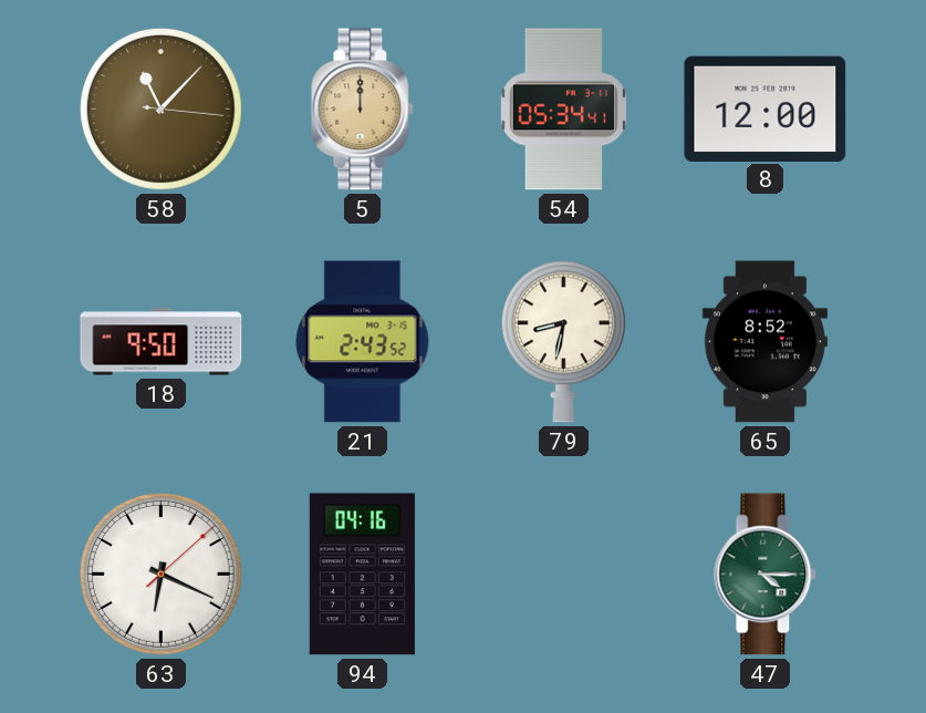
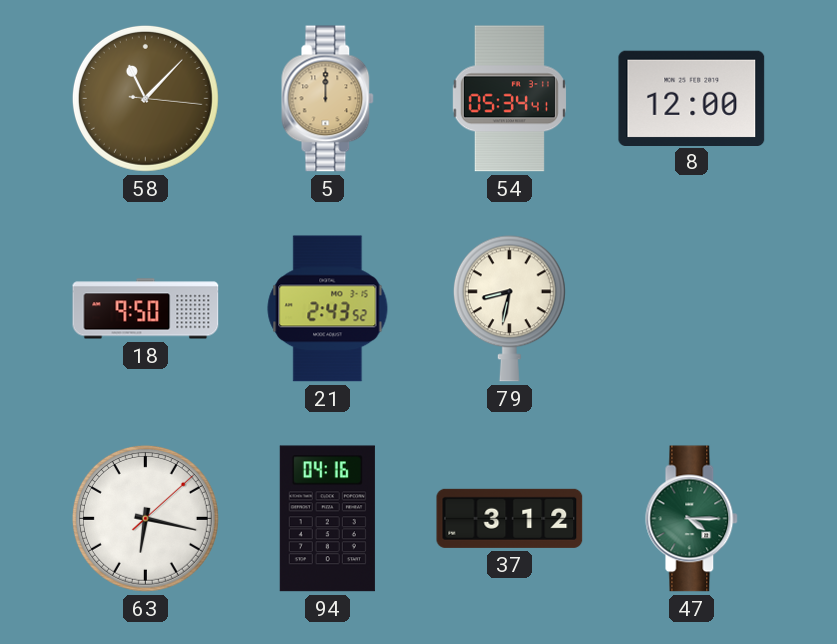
65: 8:52 -> none (764, 342)
63: 6:19 -> 6:17 (145, 518)
37: none -> 3:12 (510, 518)
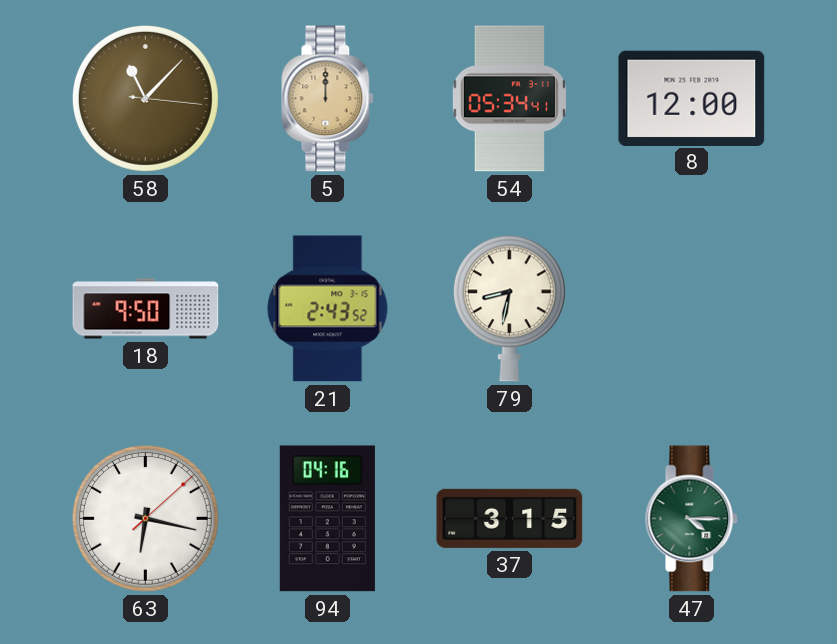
37: 3:12 -> 3:15 (510, 518)
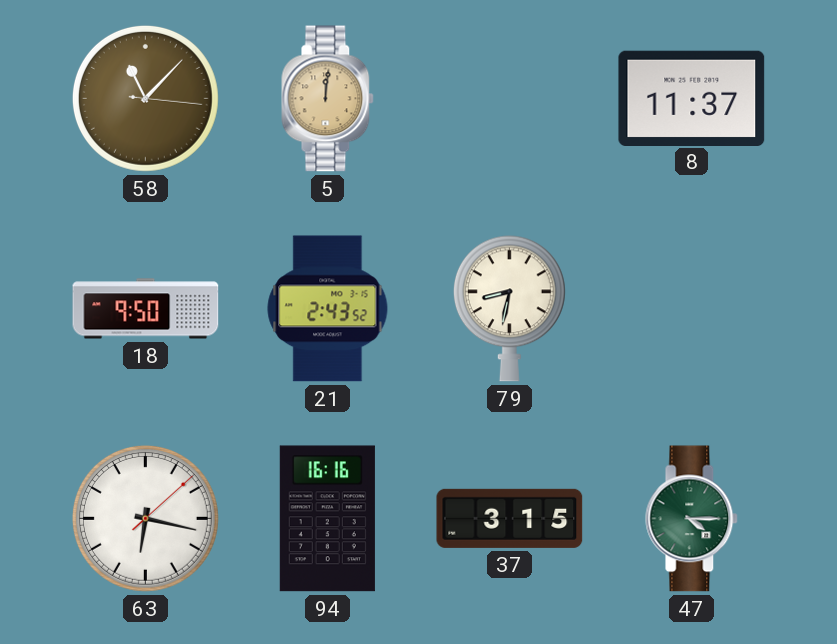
5: 12:00 -> 12:01 (328, 99)
54: 05:34 -> none (509, 99)
8: 12:00 -> 11:37 (692, 98)
94: 04:16 -> 16:16 (327, 519)
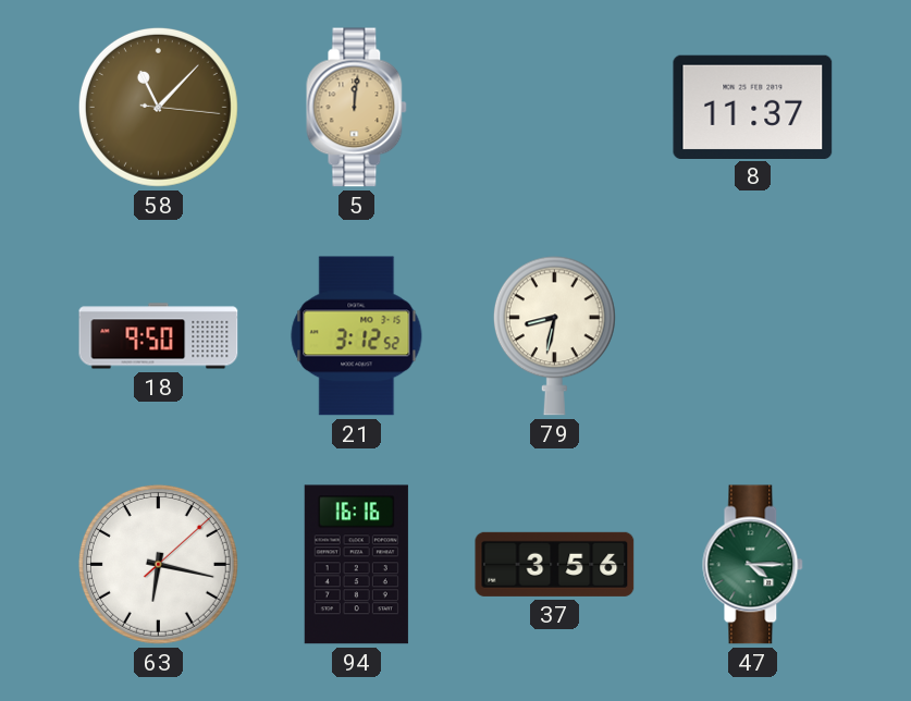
21: 2:43 -> 3:12 (357, 336)
37: 3:15 -> 3:56 (555, 564)
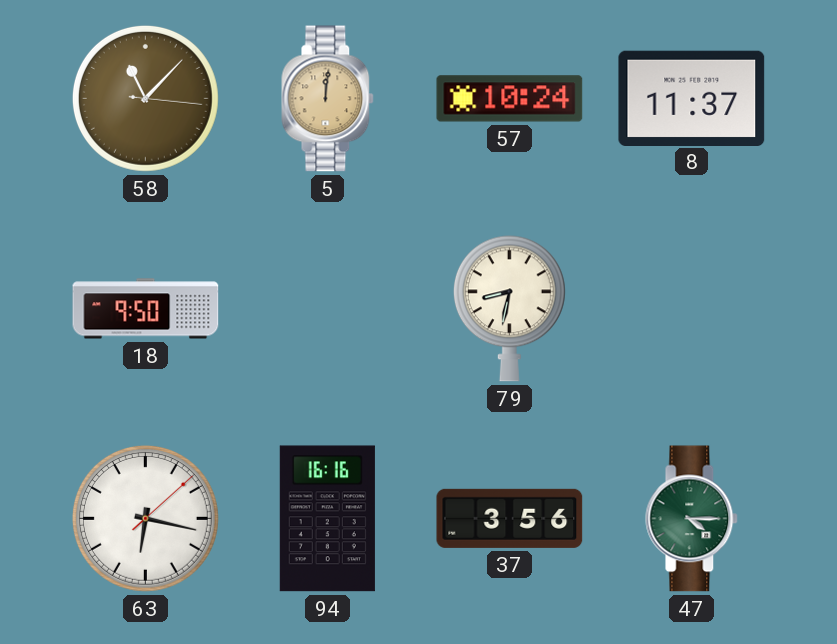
57: none -> 10:24 (510, 99)
21: 3:12 -> none (357, 336)
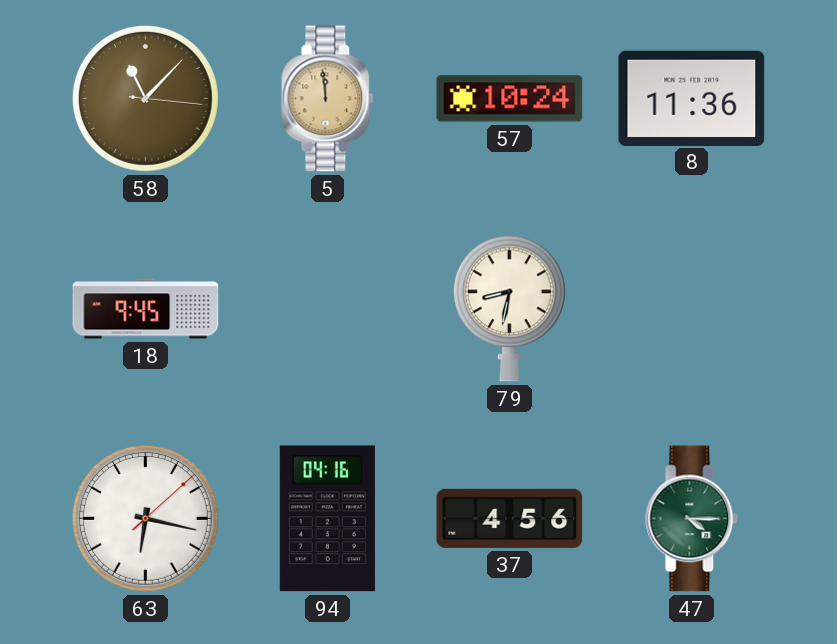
5: 12:01 -> 11:59 (328, 99)
8: 11:37 -> 11:36 (692, 98)
18: 9:50 -> 9:45 (146, 309)
94: 16:16 -> 04:16 (327, 519)
37: 3:56 -> 4:56 (510, 518)
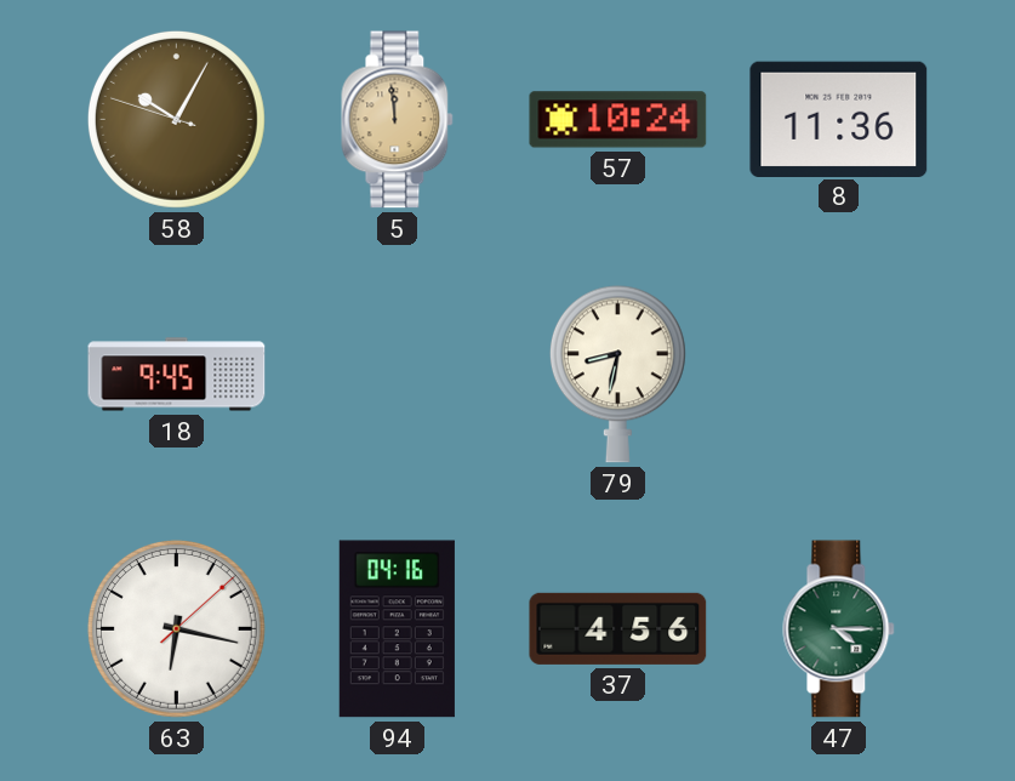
58: 11:07 -> 10:04 (176, 119)
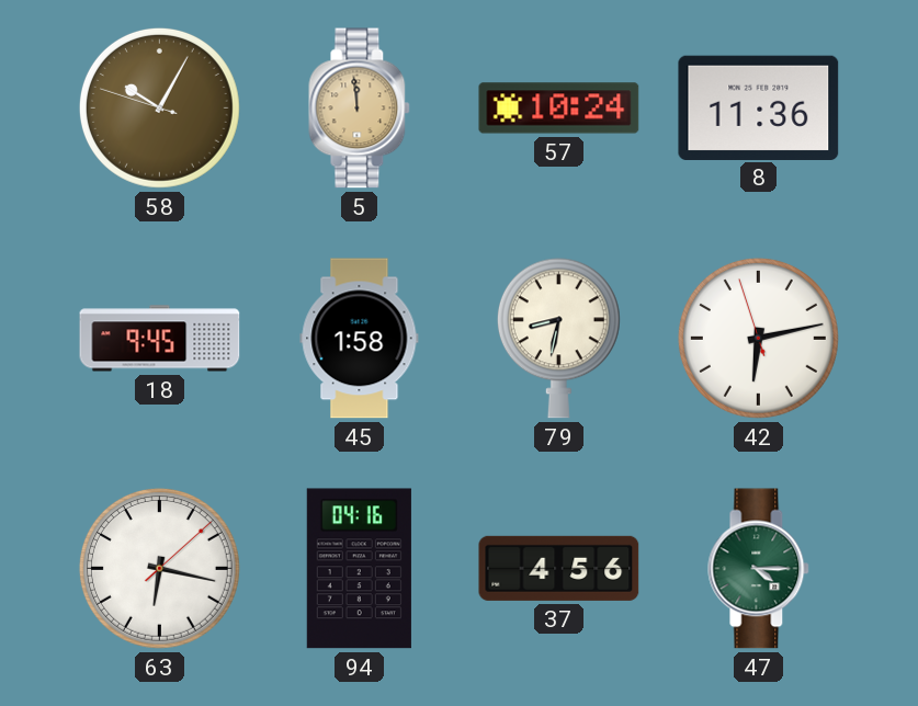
45: none -> 1:58 (360, 339)
42: none -> 6:12 (758, 338)
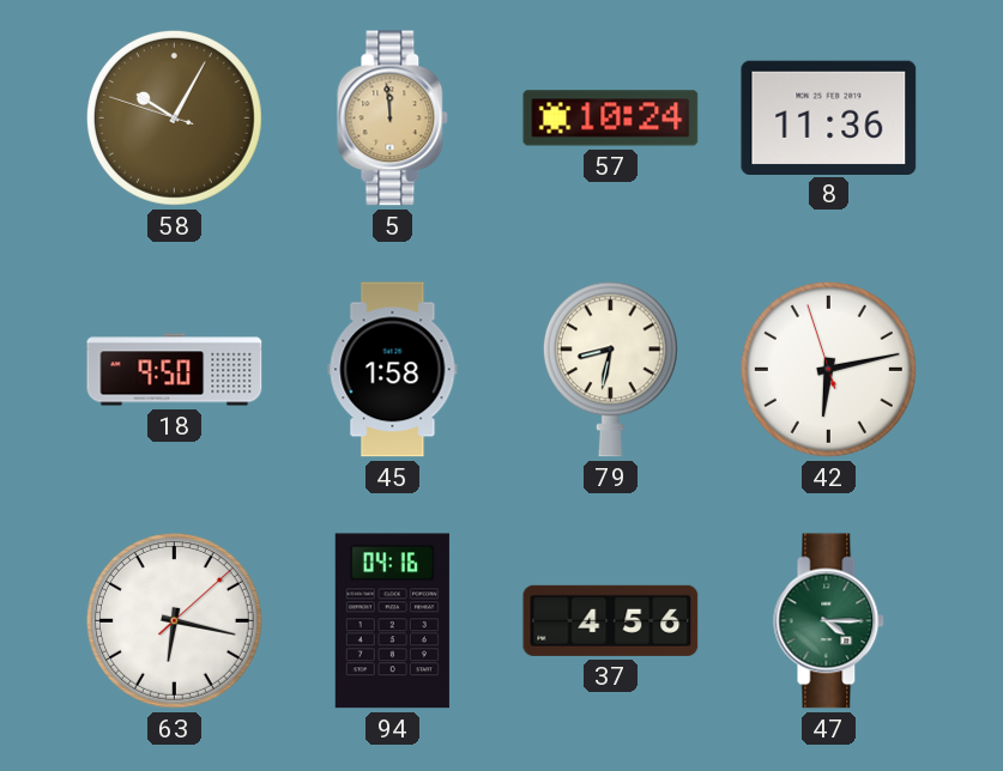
18: 9:45 -> 9:50 (175, 370)
